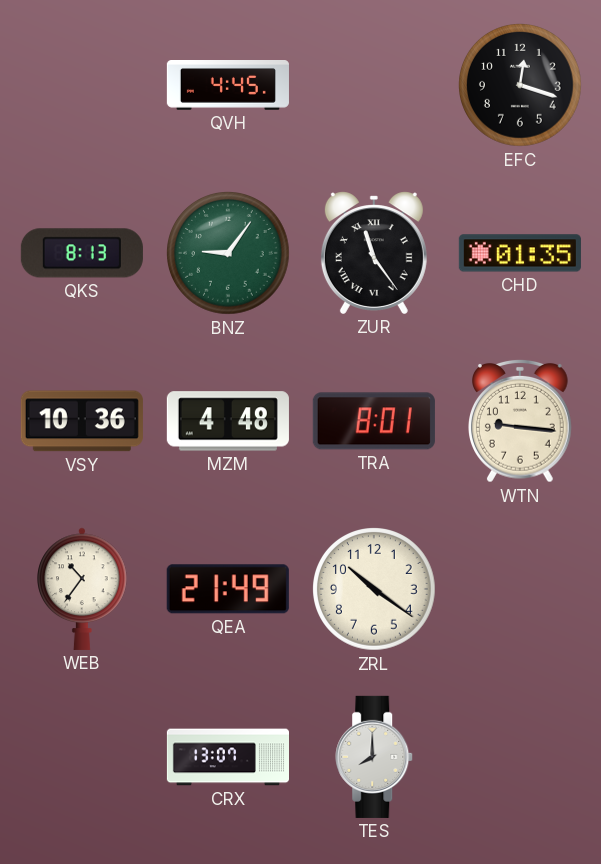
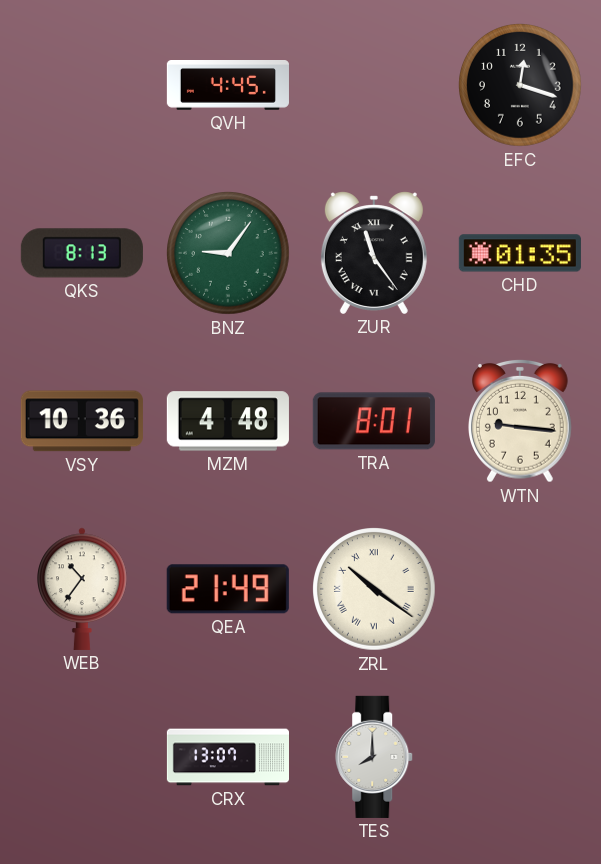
ZRL numerals: Arabic -> Roman (375, 590)
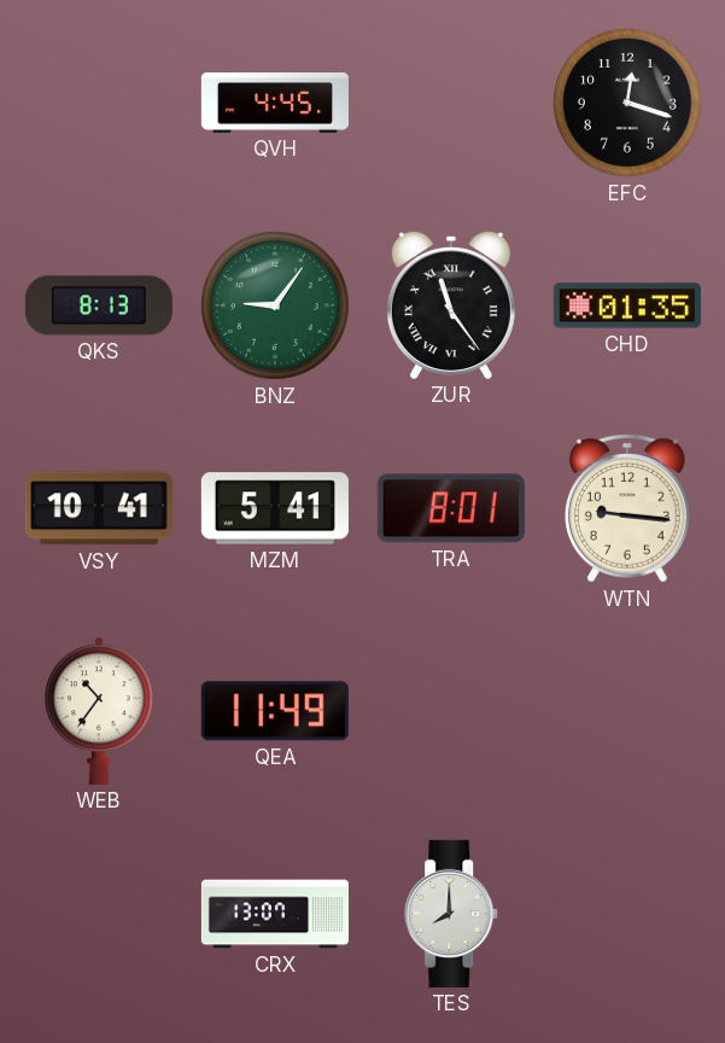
VSY: 10:36 -> 10:41 (99, 508)
MZM: 4:48 -> 5:41 (275, 508)
QEA: 21:49 -> 11:49 (275, 711)
ZRL: 10:21 -> none (375, 590)
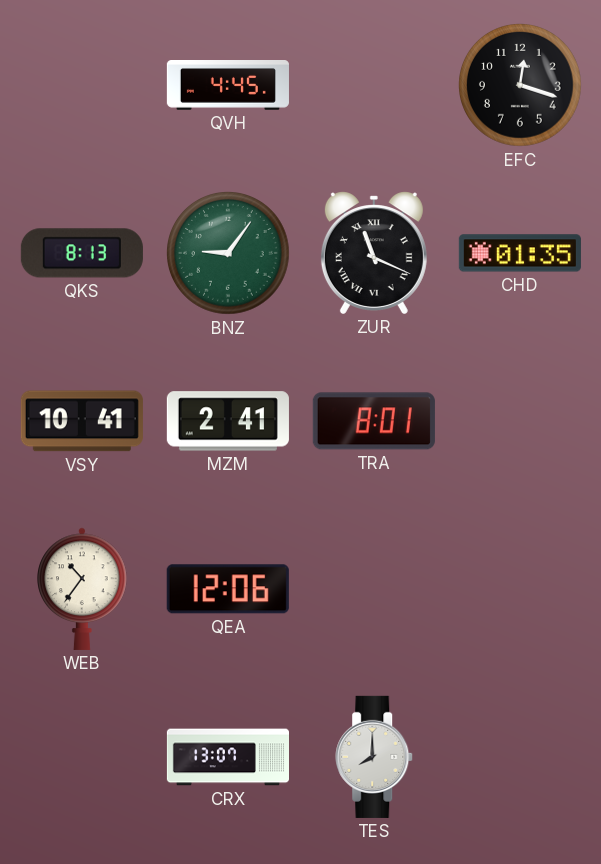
ZUR: 11:24 -> 11:19 (374, 253)
MZM: 5:41 -> 2:41 (228, 421)
WTN: 9:16 -> none (628, 509)
QEA: 11:49 -> 12:06 (228, 589)
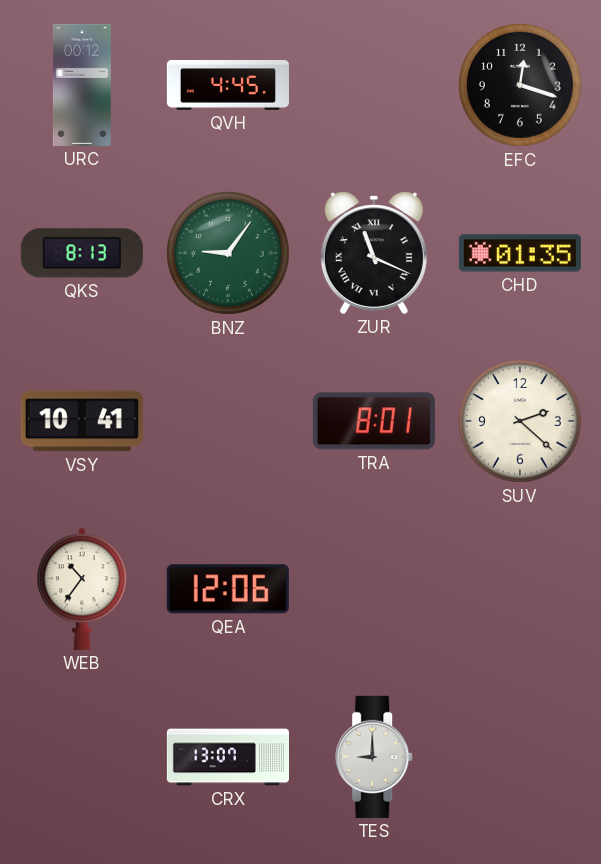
URC: none -> 00:12 (82, 85)
MZM: 2:41 -> none (228, 421)
SUV: none -> 2:22 (521, 422)
TES: 8:00 -> 9:00 (375, 757)
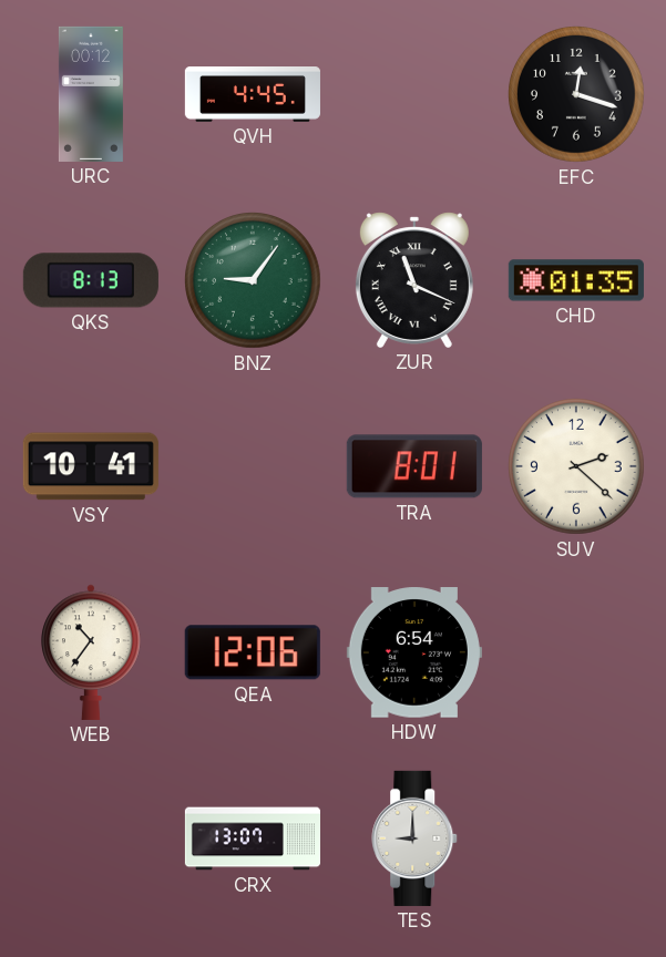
HDW: none -> 6:54 (414, 652)
